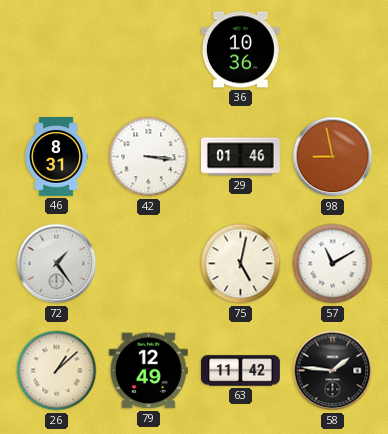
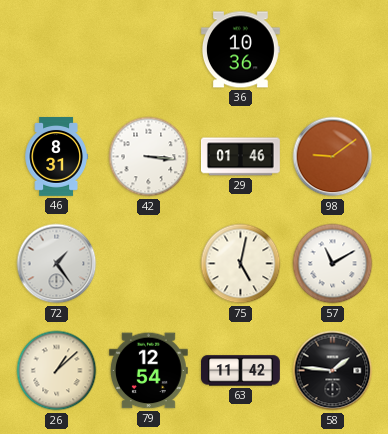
98: 8:58 -> 9:09 (333, 157)
79: 12:49 -> 12:54 (148, 371)
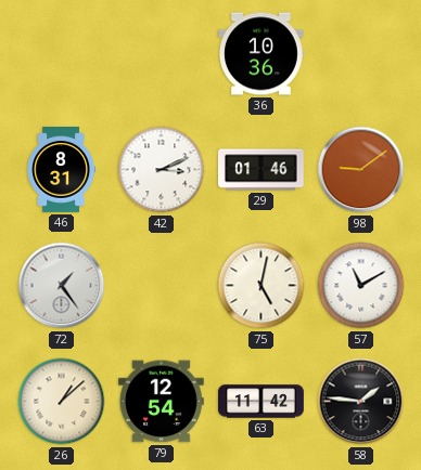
42: 3:16 -> 3:11 (162, 170)
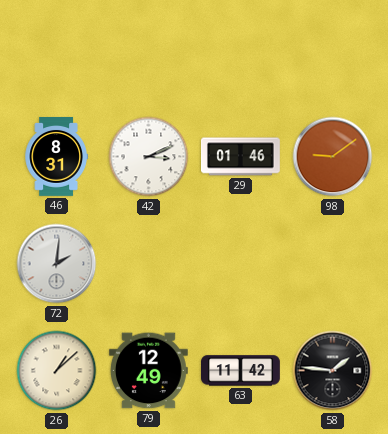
36: 10:36 -> none (261, 54)
72: 1:24 -> 2:01 (57, 264)
75: 5:02 -> none (261, 286)
57: 11:10 -> none (361, 286)
79: 12:54 -> 12:49 (148, 371)
